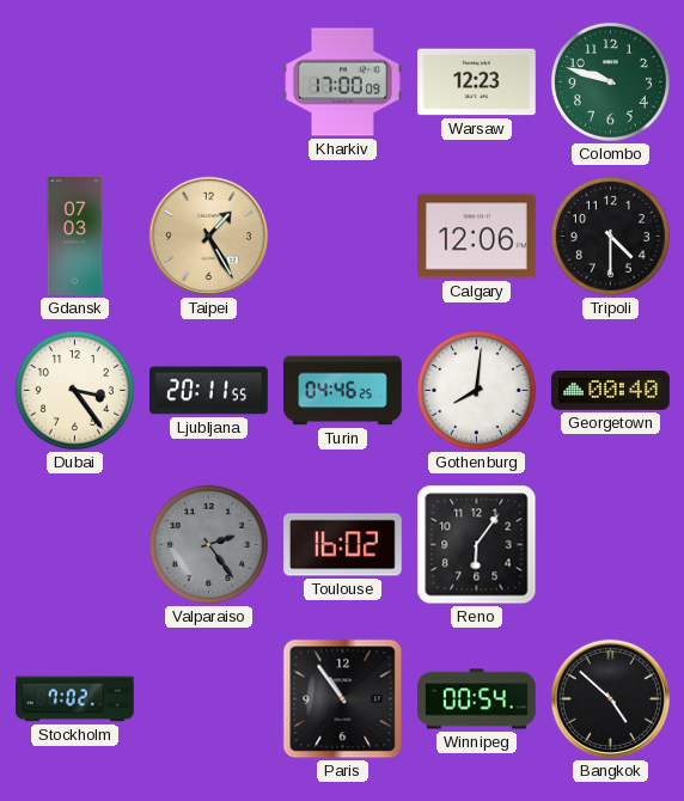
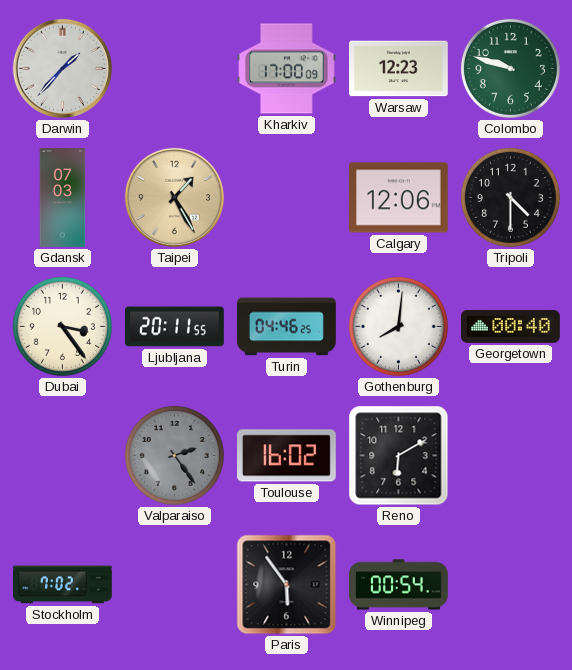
Darwin: none -> 1:37 (62, 68)
Reno: 6:06 -> 6:10 (399, 456)
Paris: 10:54 -> 5:54 (287, 585)
Bangkok: 4:52 -> none (610, 698)
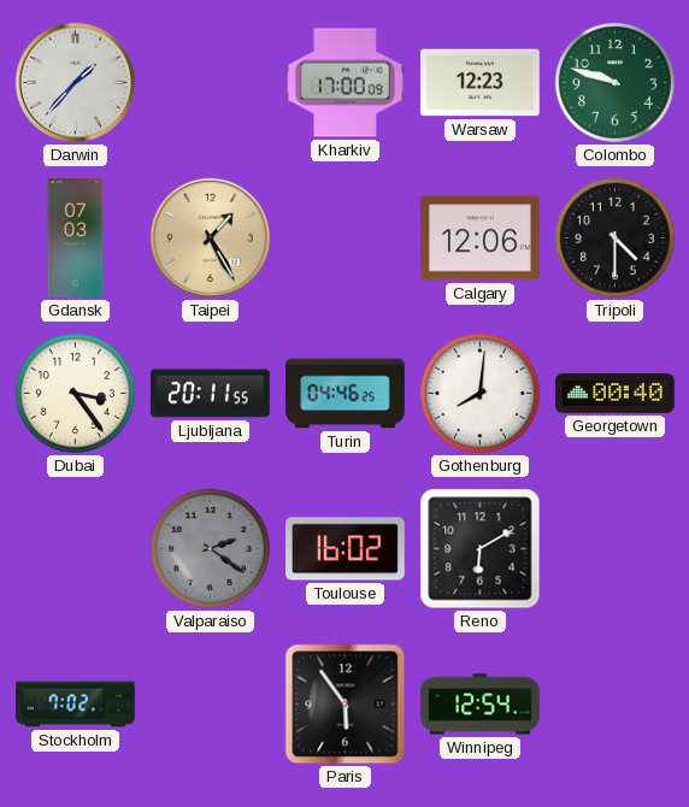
Valparaiso: 2:24 -> 2:21 (210, 548)
Winnipeg: 00:54 -> 12:54 (481, 705)
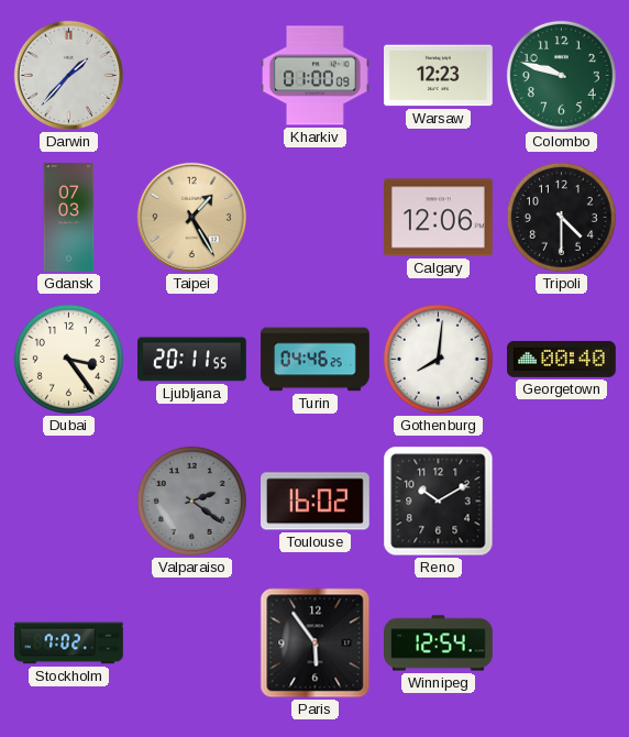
Kharkiv: 17:00 -> 01:00 (316, 76)
Reno: 6:10 -> 10:10 (439, 502)
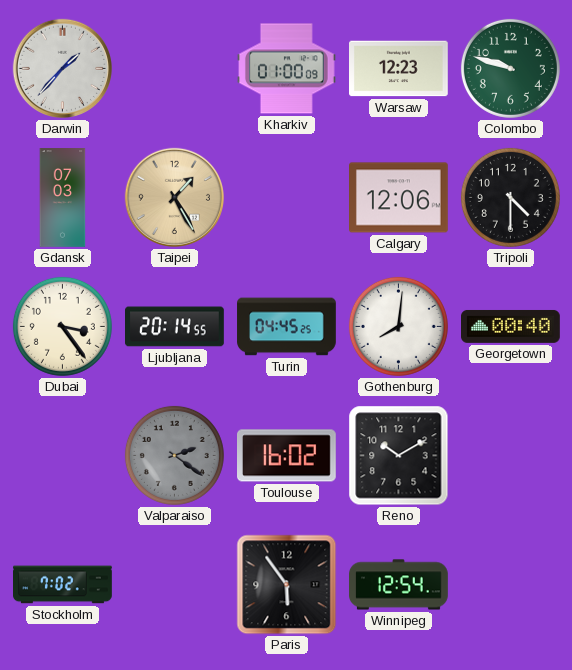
Ljubljana: 20:11 -> 20:14 (175, 327)
Turin: 04:46 -> 04:45 (287, 327)
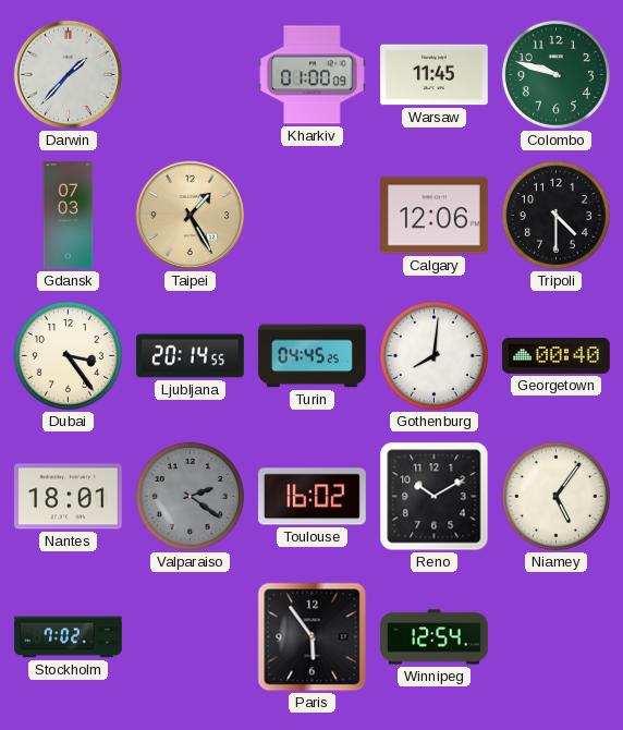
Warsaw: 12:23 -> 11:45 (435, 75)
Nantes: none -> 18:01 (68, 497)
Niamey: none -> 5:06 (555, 496)
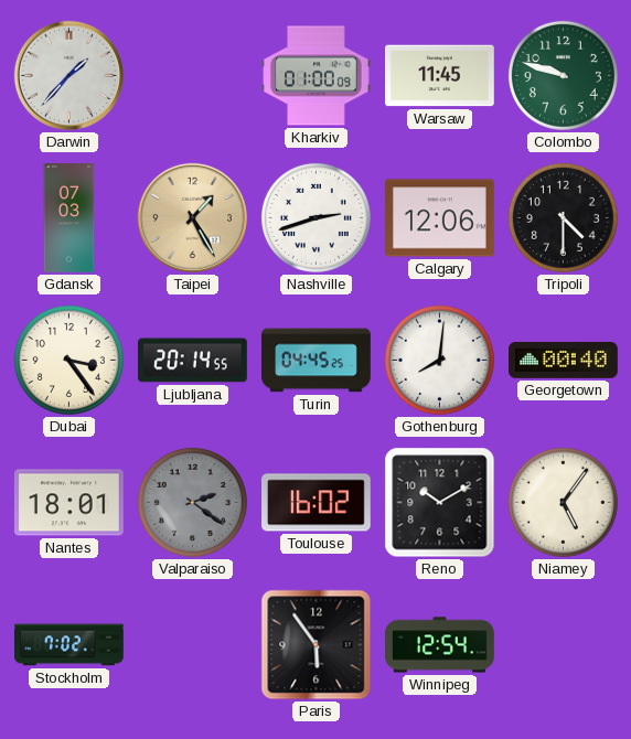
Nashville: none -> 2:42 (315, 217)
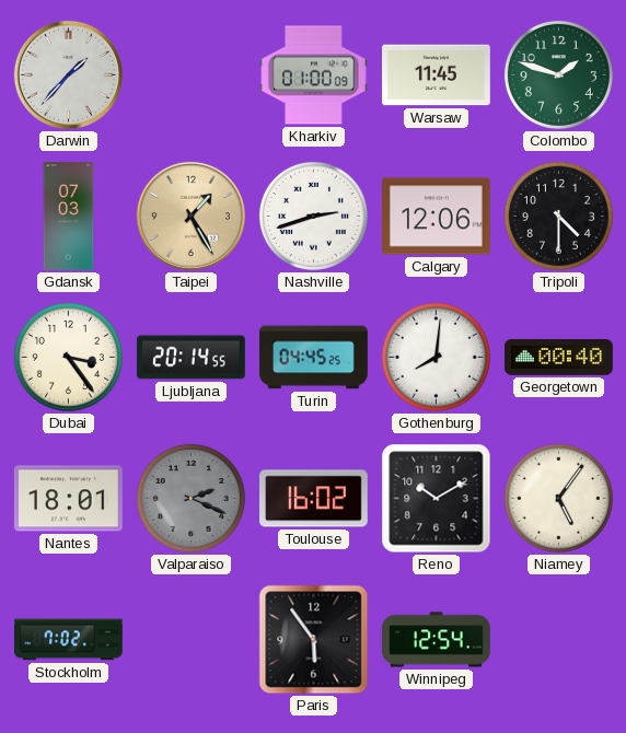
Colombo: 9:48 -> 1:48 (558, 74)
Valparaiso: 2:21 -> 2:19 (190, 498)
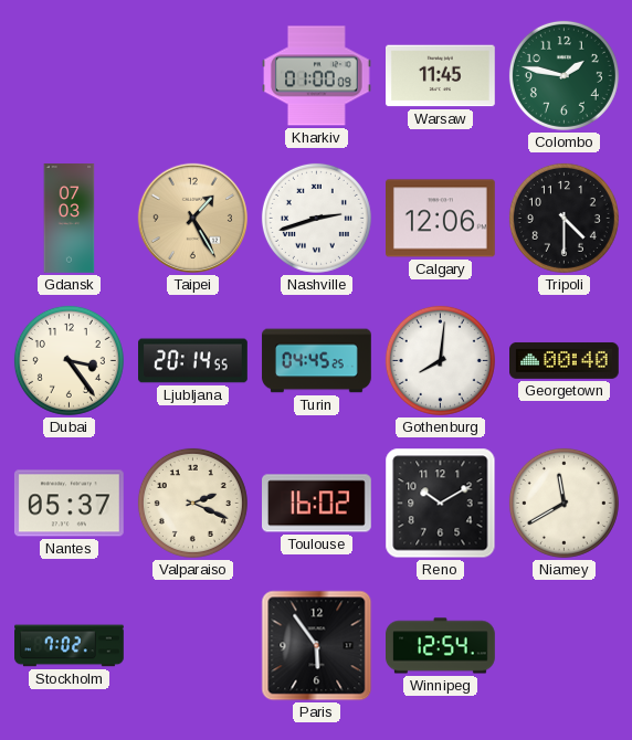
Darwin: 1:37 -> none (68, 74)
Colombo: 1:48 -> 1:47 (563, 75)
Nantes: 18:01 -> 05:37 (69, 504)
Valparaiso dial: grey -> cream (192, 503)
Niamey: 5:06 -> 11:40 (563, 503)
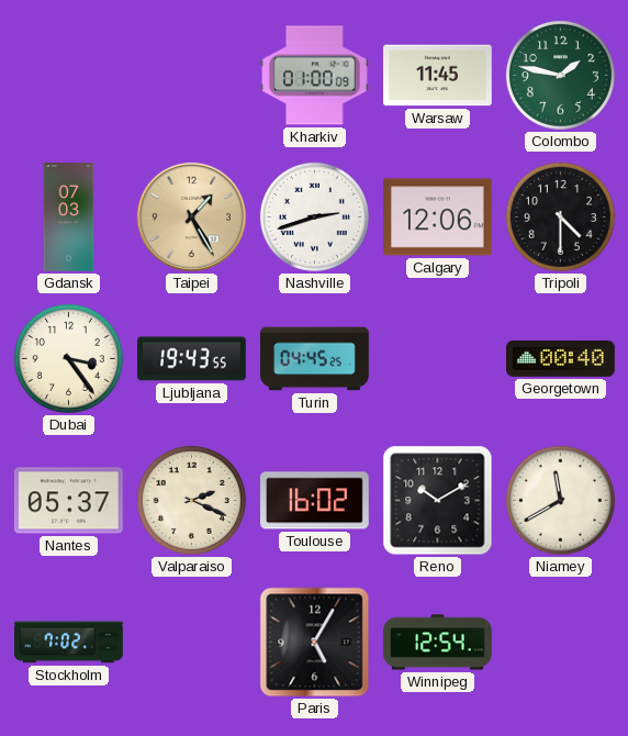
Ljubljana: 20:14 -> 19:43 (192, 359)
Gothenburg: 8:01 -> none (440, 360)
Paris: 5:54 -> 5:05 (315, 643)
